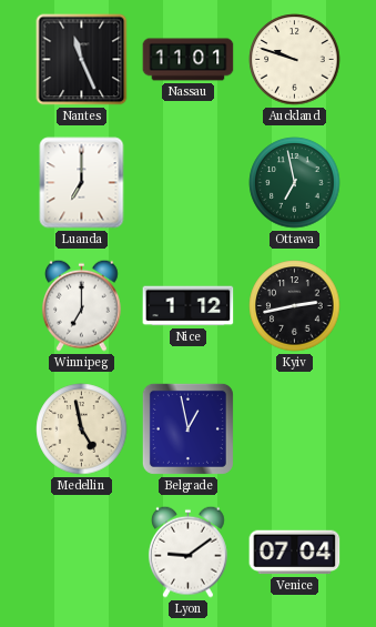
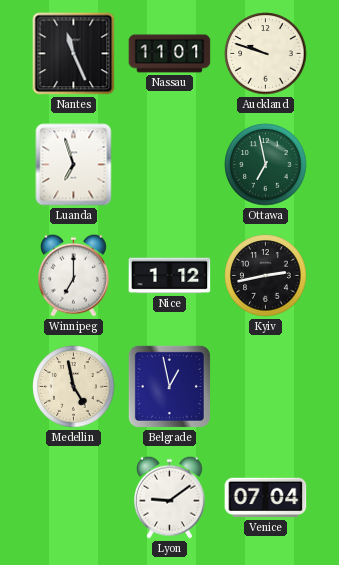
Luanda: 7:00 -> 6:57 (74, 165)
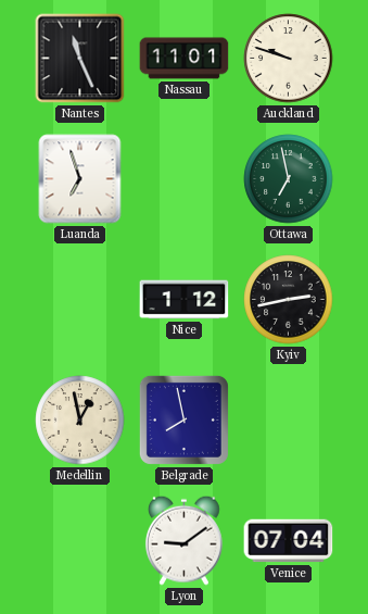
Winnipeg: 7:00 -> none (74, 275)
Medellin: 4:58 -> 12:58 (80, 421)
Belgrade: 12:58 -> 7:58 (183, 419)
